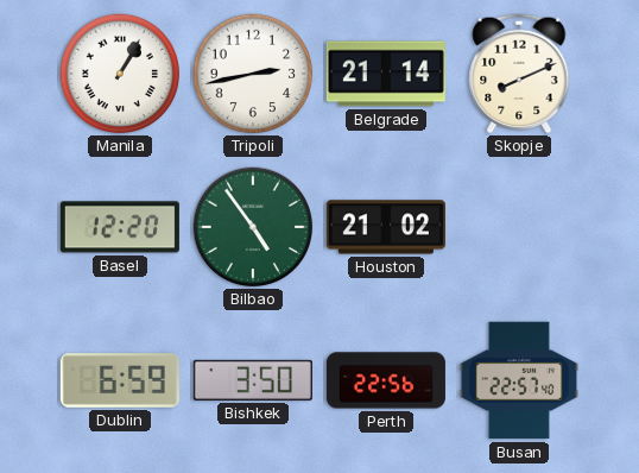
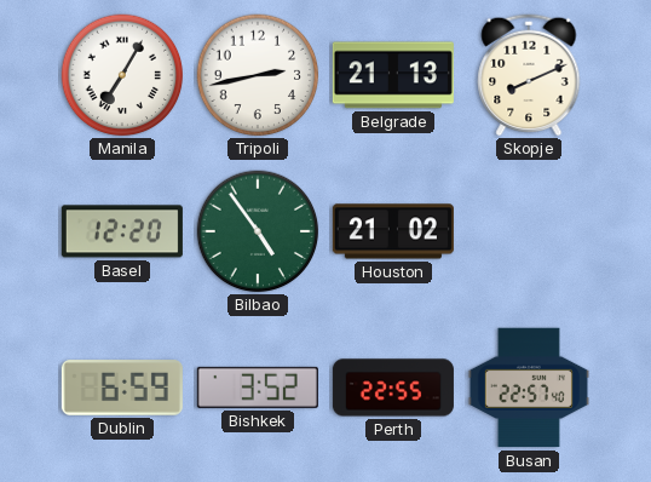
Manila: 1:05 -> 7:05 (122, 75)
Belgrade: 21:14 -> 21:13 (393, 75)
Bishkek: 3:50 -> 3:52 (258, 388)
Perth: 22:56 -> 22:55 (393, 388)
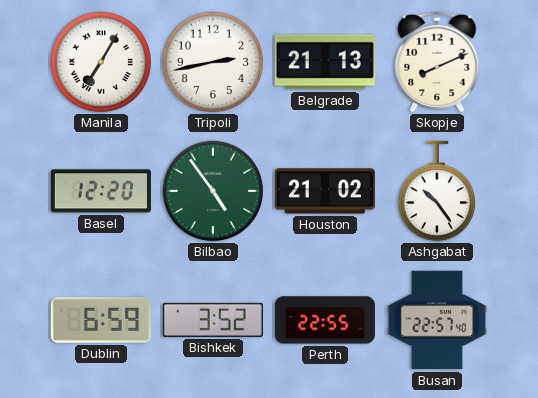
Ashgabat: none -> 10:24 (436, 191)
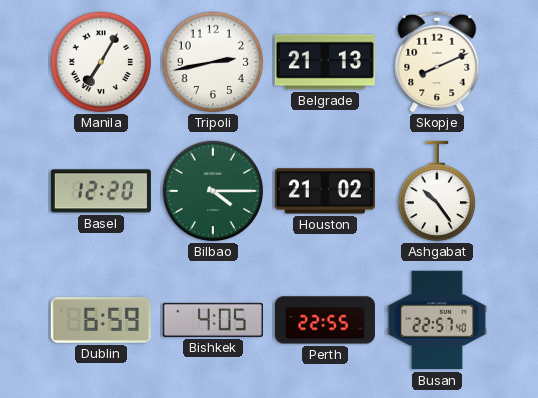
Bilbao: 4:54 -> 4:15 (213, 191)
Bishkek: 3:52 -> 4:05 (213, 320)
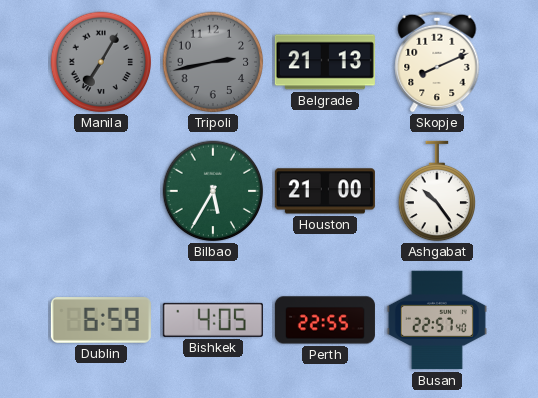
Manila dial: white -> grey (101, 62)
Tripoli dial: white -> grey (213, 62)
Basel: 12:20 -> none (101, 191)
Bilbao: 4:15 -> 5:35 (213, 191)
Houston: 21:02 -> 21:00 (325, 191)
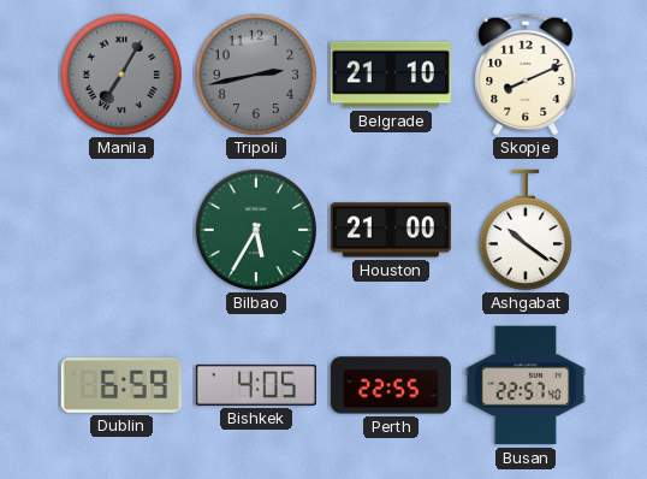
Belgrade: 21:13 -> 21:10 (391, 75)
Ashgabat: 10:24 -> 10:21 (524, 230)
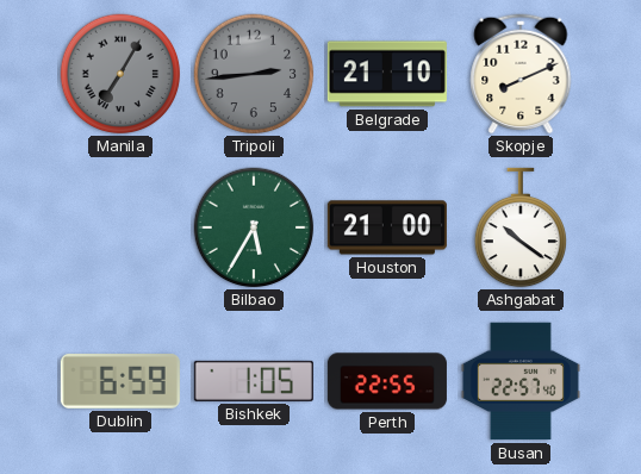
Tripoli: 2:43 -> 2:44 (254, 74)
Bishkek: 4:05 -> 1:05 (254, 381)
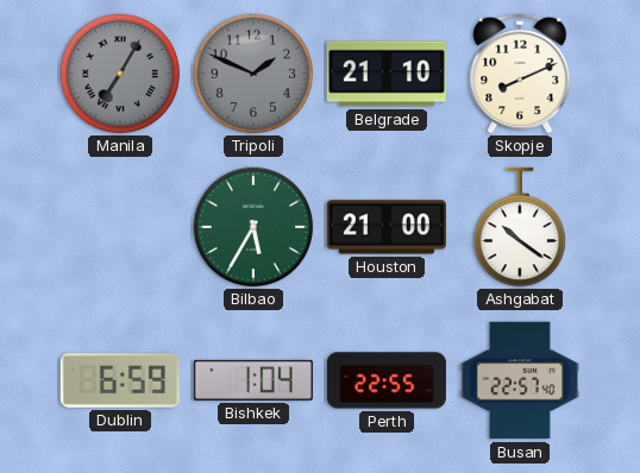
Tripoli: 2:44 -> 1:49 (253, 74)
Bishkek: 1:05 -> 1:04 (253, 380)
